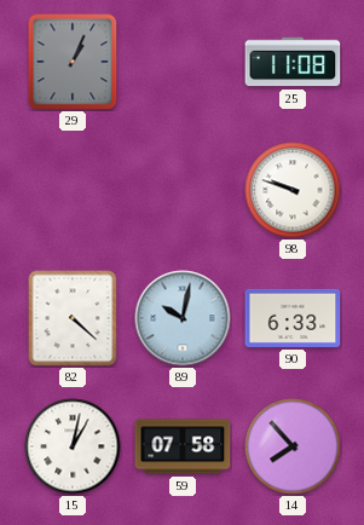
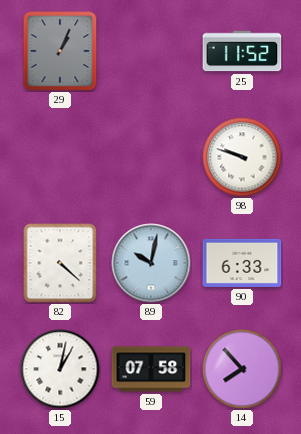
25: 11:08 -> 11:52 (242, 51)
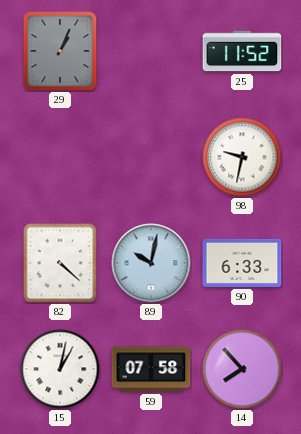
98: 9:48 -> 9:32 (242, 157)
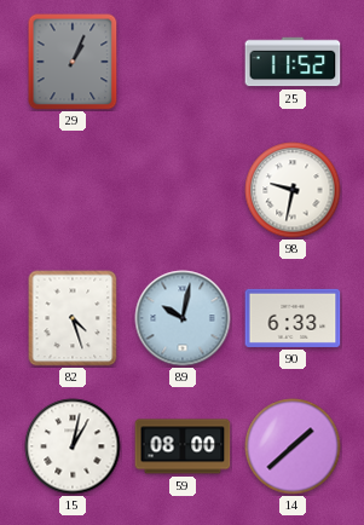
82: 4:22 -> 4:27 (73, 318)
59: 07:58 -> 08:00 (183, 446)
14: 7:53 -> 1:38 (293, 446)
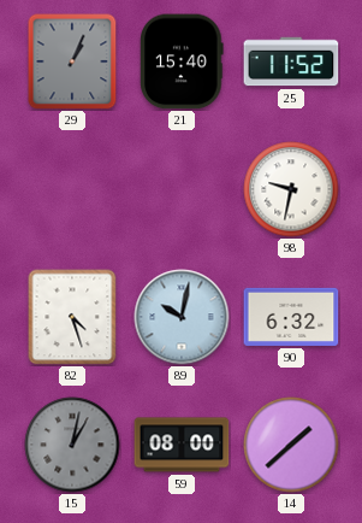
21: none -> 15:40 (182, 61)
90: 6:33 -> 6:32 (291, 317)
15 dial: white -> grey (72, 445)
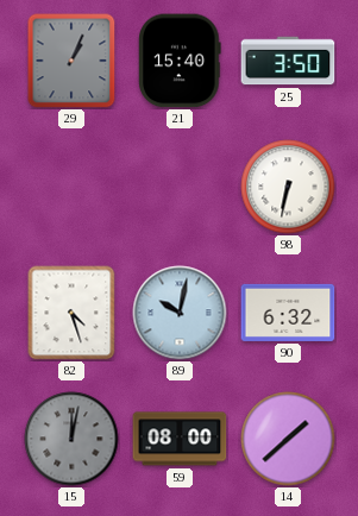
25: 11:52 -> 3:50 (288, 61)
98: 9:32 -> 6:32 (288, 187)
15: 1:02 -> 12:02 (71, 439)
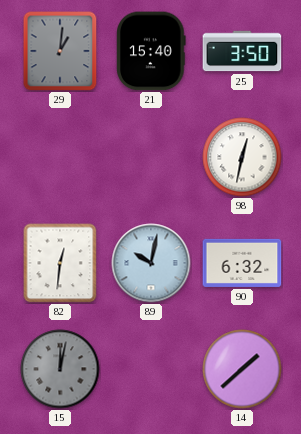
29: 1:04 -> 1:01 (60, 51)
98: 6:32 -> 12:32 (242, 157)
82: 4:27 -> 12:31 (60, 263)
59: 08:00 -> none (180, 439)
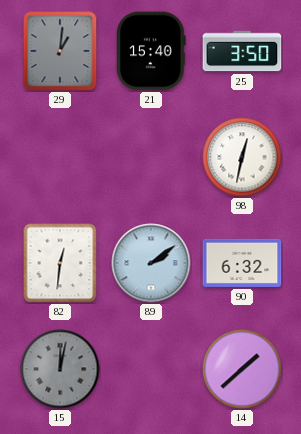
89: 10:02 -> 2:09 (151, 263)
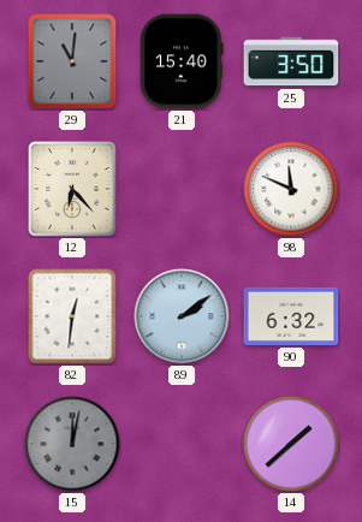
29: 1:01 -> 11:01 (72, 61)
12: none -> 6:23 (72, 189)
98: 12:32 -> 11:49 (291, 189)
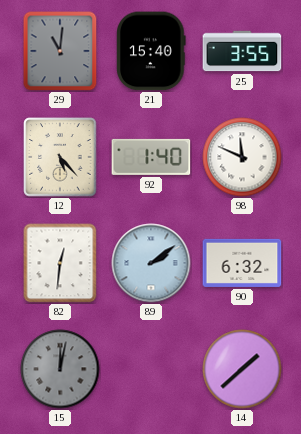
25: 3:50 -> 3:55 (242, 51)
12: 6:23 -> 5:23 (60, 157)
92: none -> 1:40 (151, 157)
